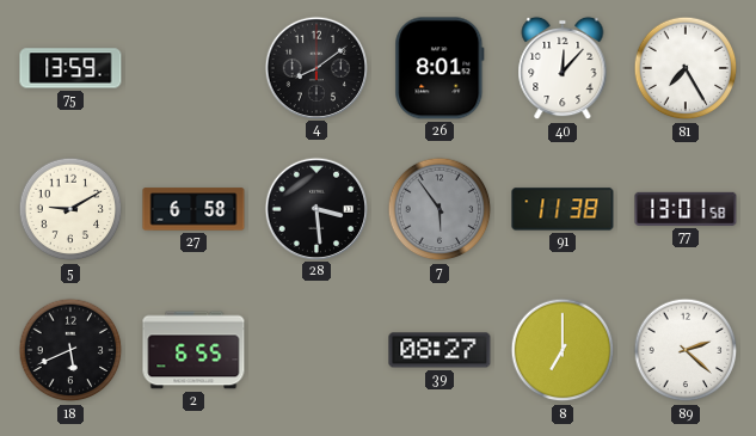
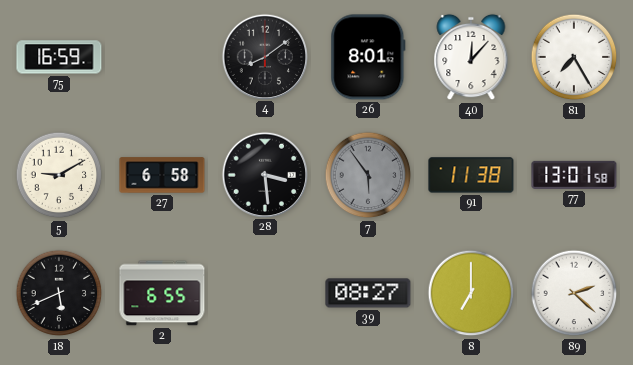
75: 13:59 -> 16:59 (59, 57)
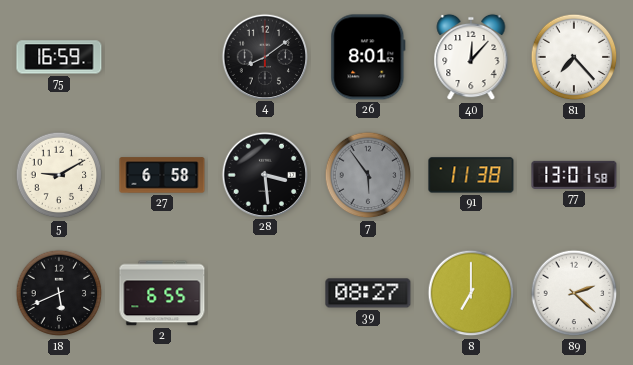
81: 7:25 -> 7:23 (574, 57)
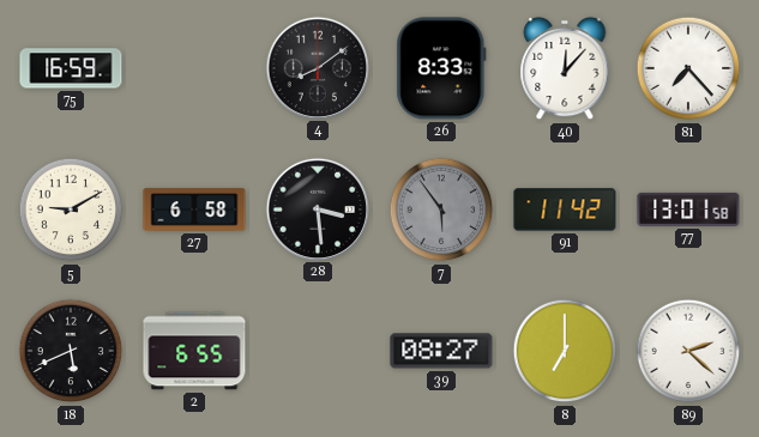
26: 8:01 -> 8:33 (441, 68)
91: 11:38 -> 11:42 (565, 210)
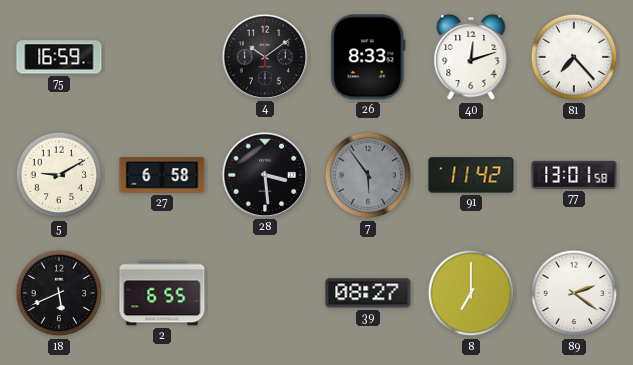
4: 8:09 -> 10:09 (264, 56)
40: 12:07 -> 12:12 (471, 57)
89: 2:22 -> 2:21 (574, 293)
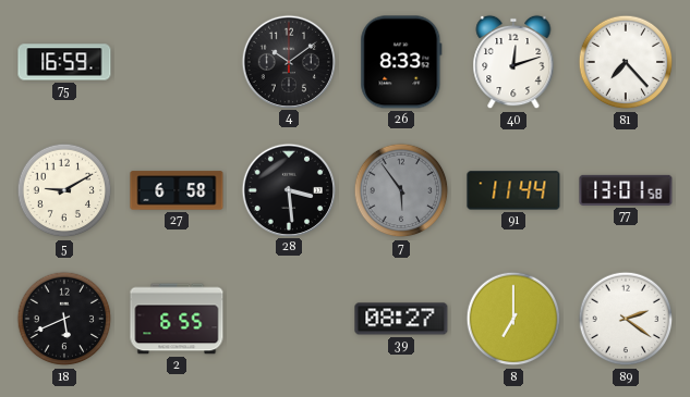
91: 11:42 -> 11:44 (513, 190)
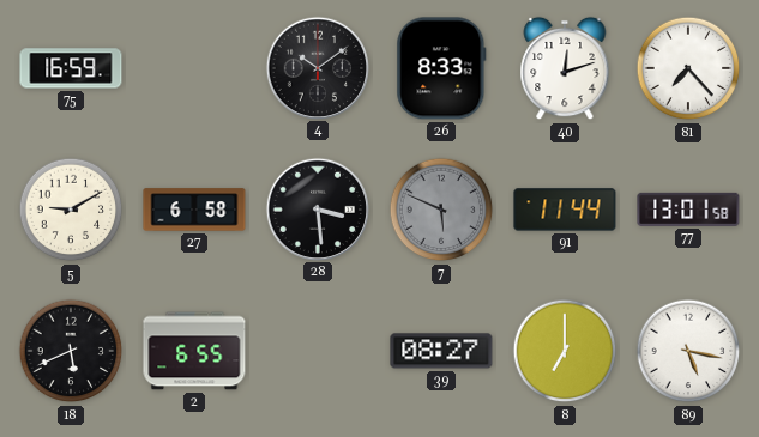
7: 5:54 -> 5:49 (441, 210)
89: 2:21 -> 5:17 (688, 351)
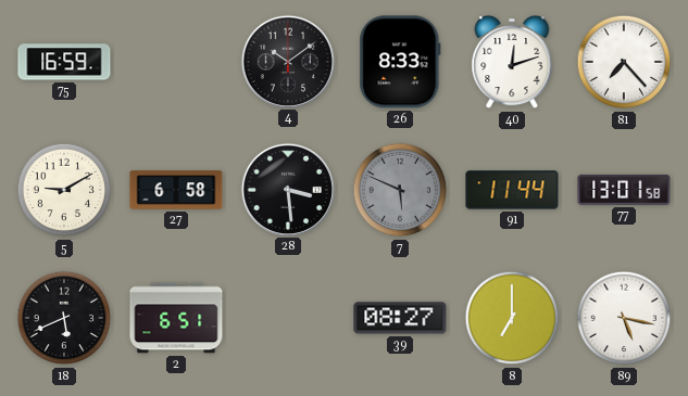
2: 6:55 -> 6:51 (176, 318)
